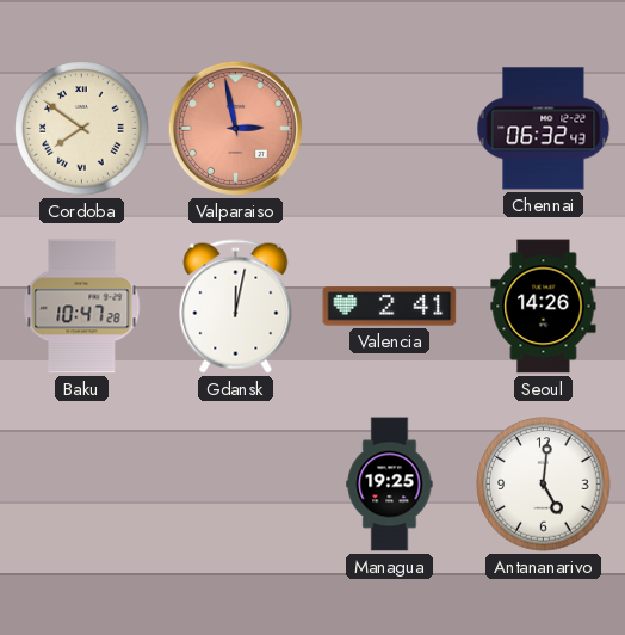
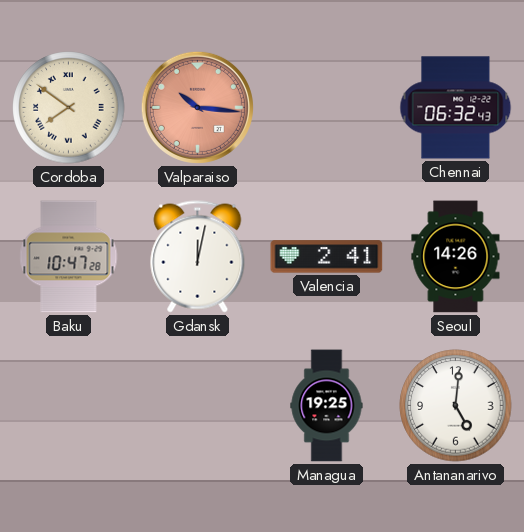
Valparaiso: 2:58 -> 10:16 (197, 107)
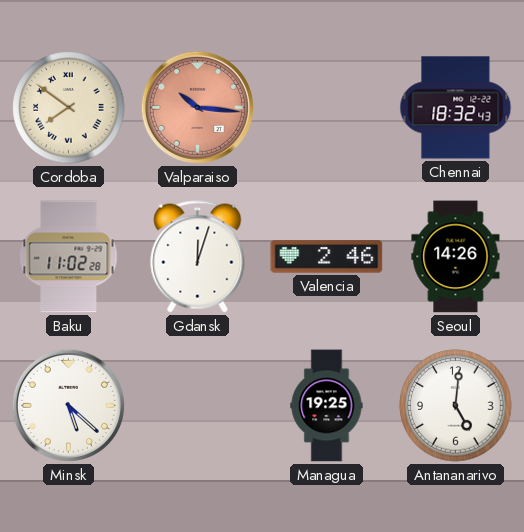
Chennai: 06:32 -> 18:32 (456, 108)
Baku: 10:47 -> 11:02 (69, 257)
Gdansk: 12:02 -> 12:03 (198, 257)
Valencia: 2:41 -> 2:46 (327, 257)
Minsk: none -> 5:22 (68, 405)
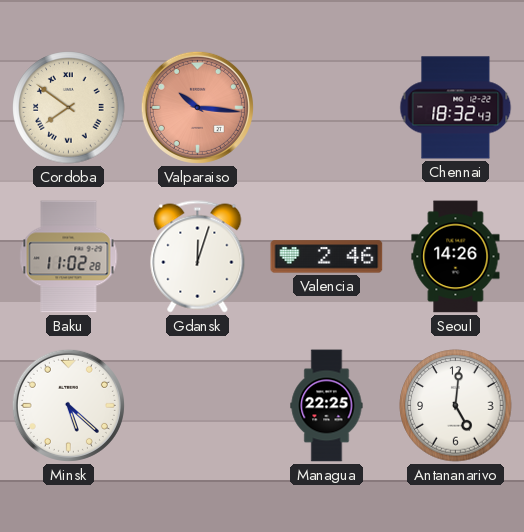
Managua: 19:25 -> 22:25 (327, 406)
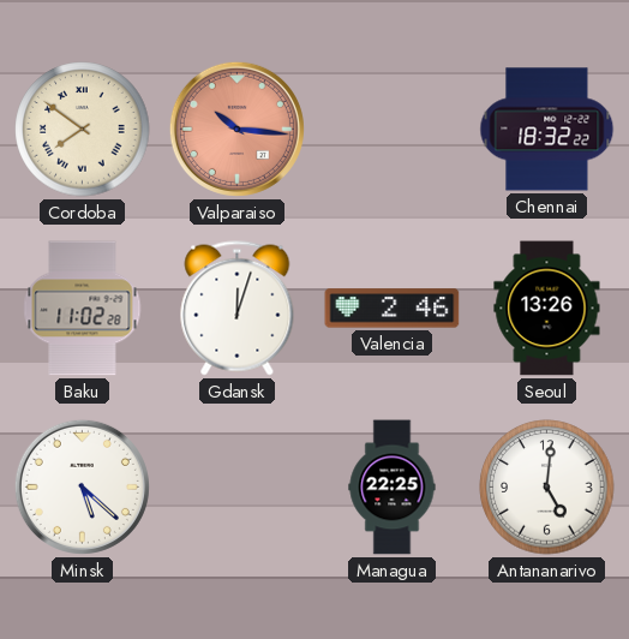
Chennai: 18:32:43 -> 18:32:22 (547, 130)
Seoul: 14:26 -> 13:26 (547, 309)
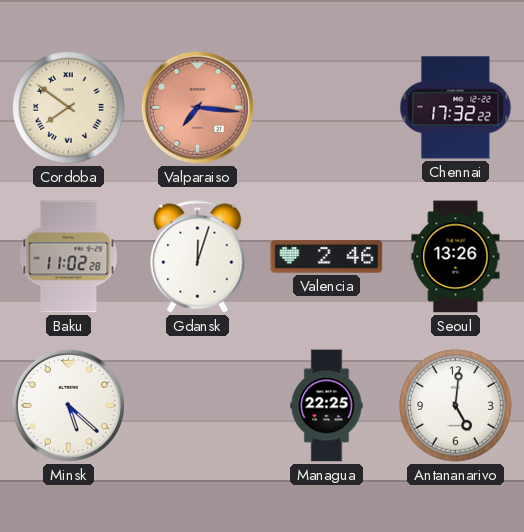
Valparaiso: 10:16 -> 7:16 (197, 107)
Chennai: 18:32 -> 17:32 (456, 108)
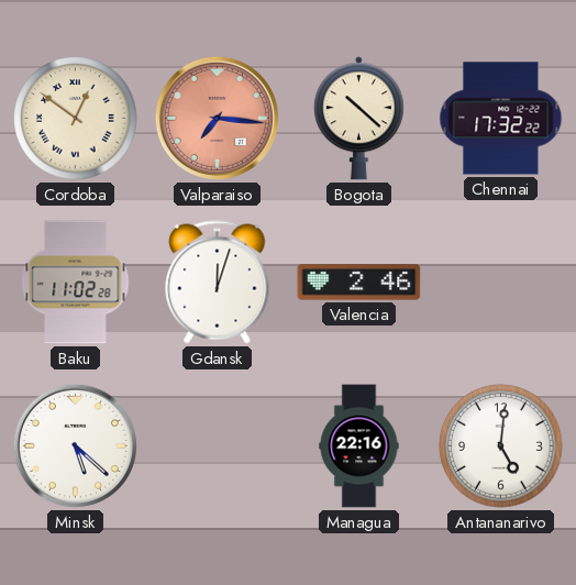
Cordoba: 7:51 -> 12:51 (76, 119)
Bogota: none -> 10:22 (358, 119)
Seoul: 13:26 -> none (456, 257)
Managua: 22:25 -> 22:16 (359, 446)
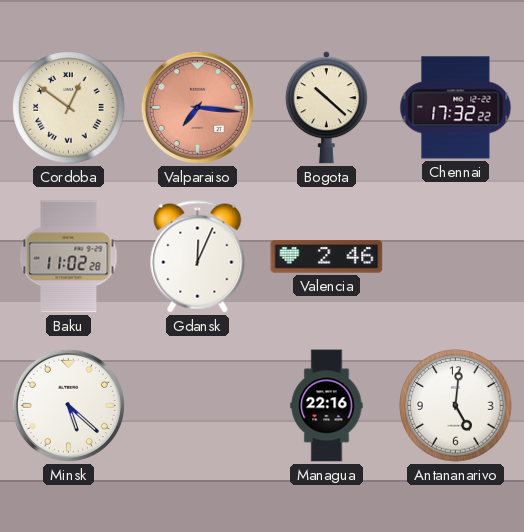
Gdansk: 12:03 -> 12:04 (198, 257)
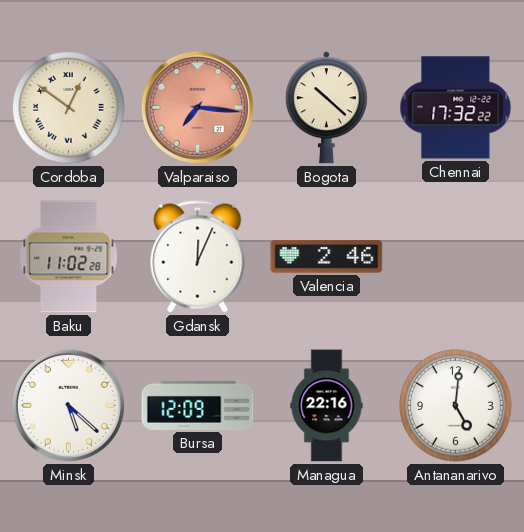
Bursa: none -> 12:09 (198, 405)
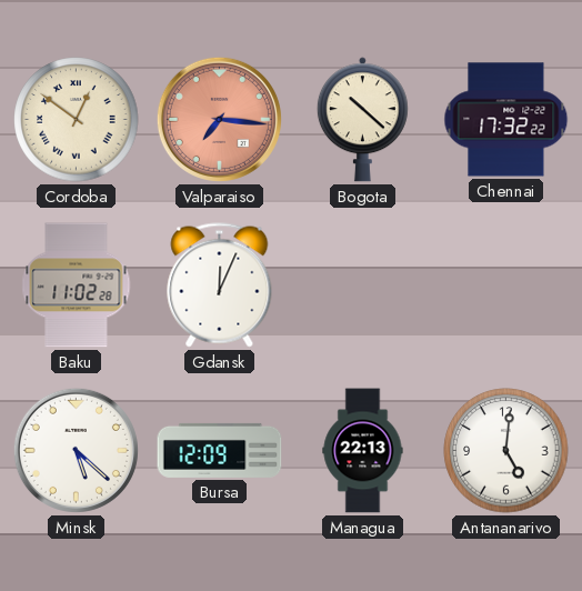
Valencia: 2:46 -> none (327, 257)
Managua: 22:16 -> 22:13 (363, 451)
